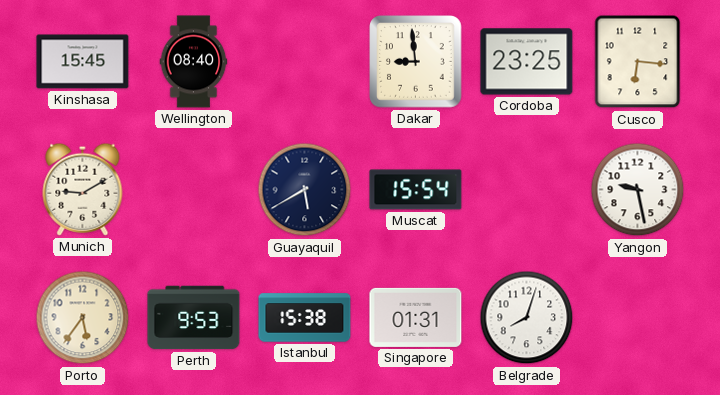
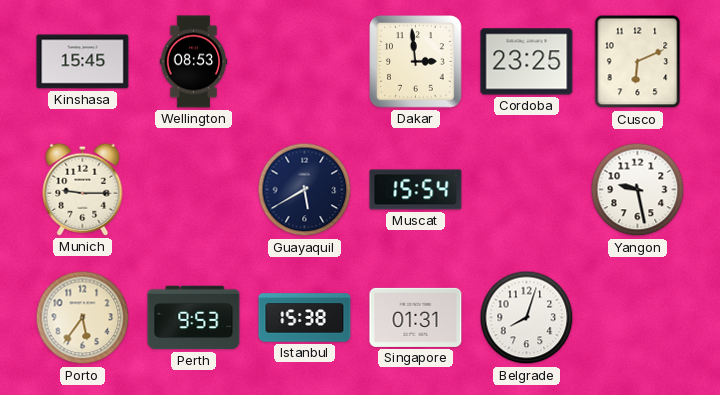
Wellington: 08:40 -> 08:53 (194, 62)
Dakar: 8:59 -> 2:59 (416, 62)
Cusco: 6:16 -> 6:11 (638, 62)
Munich: 9:10 -> 9:15 (83, 189)
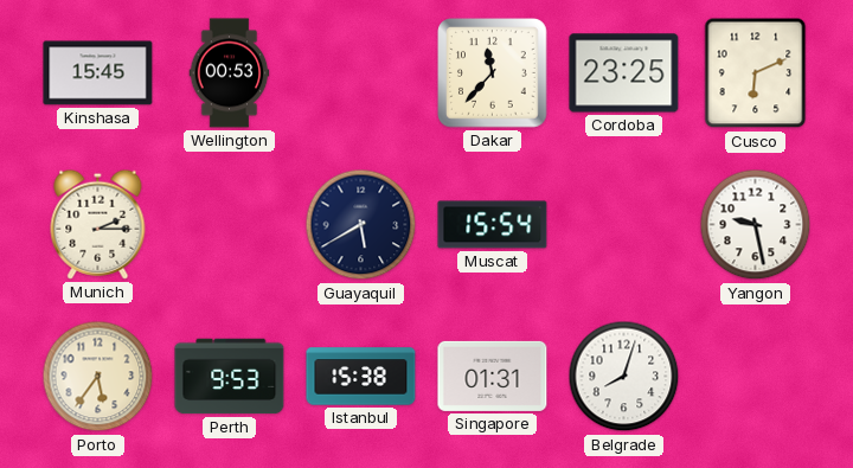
Wellington: 08:53 -> 00:53 (230, 73)
Dakar: 2:59 -> 11:37 (493, 73)
Munich: 9:15 -> 2:15 (98, 224)
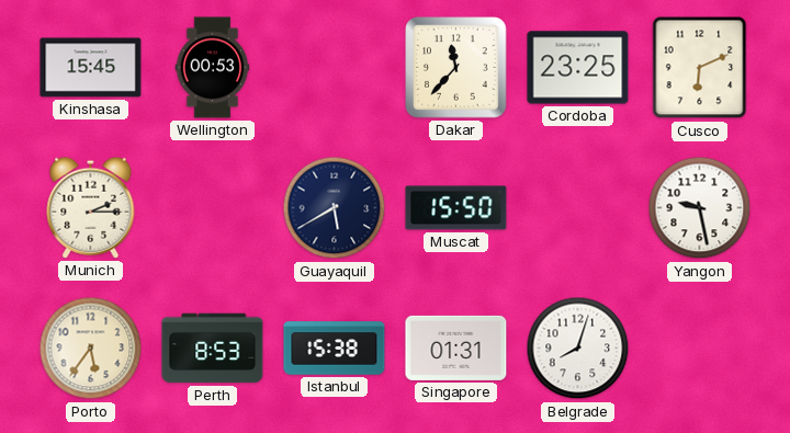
Muscat: 15:54 -> 15:50 (456, 208)
Perth: 9:53 -> 8:53 (213, 349)
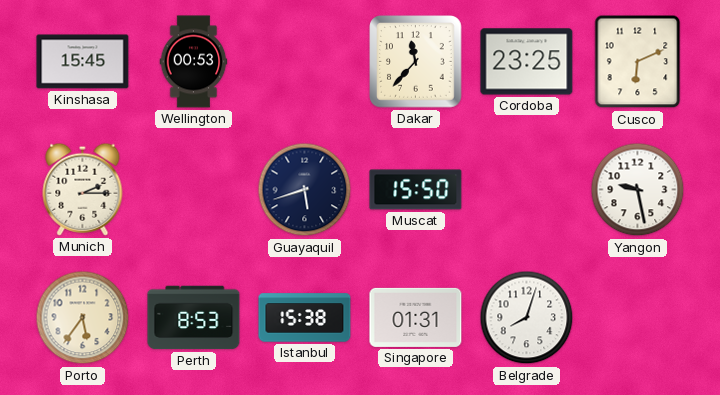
Guayaquil: 5:40 -> 5:42 (305, 190)
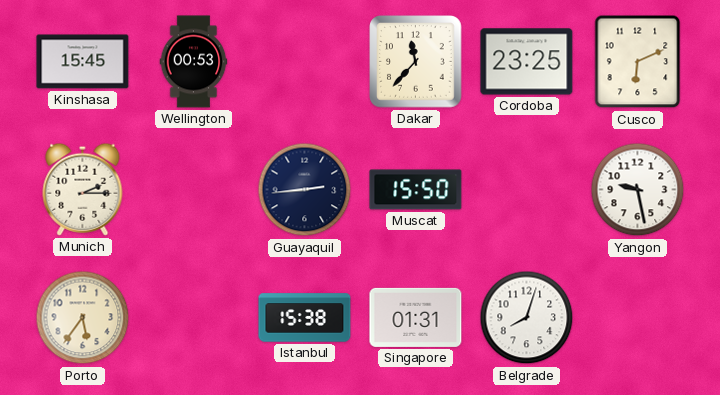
Guayaquil: 5:42 -> 2:44 (305, 190)
Perth: 8:53 -> none (194, 318)
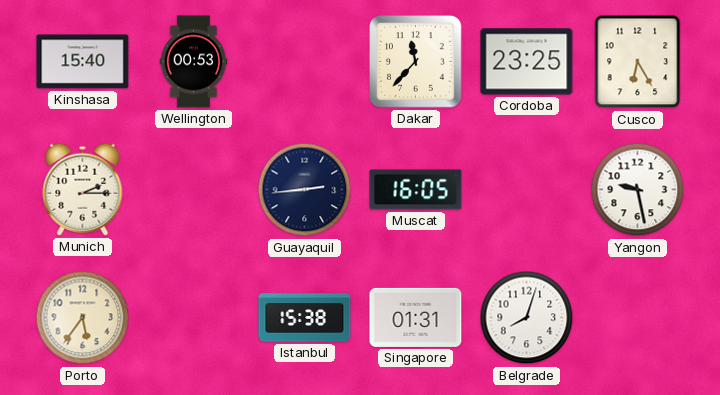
Kinshasa: 15:45 -> 15:40 (83, 62)
Cusco: 6:11 -> 6:25 (638, 62)
Muscat: 15:50 -> 16:05 (416, 190)
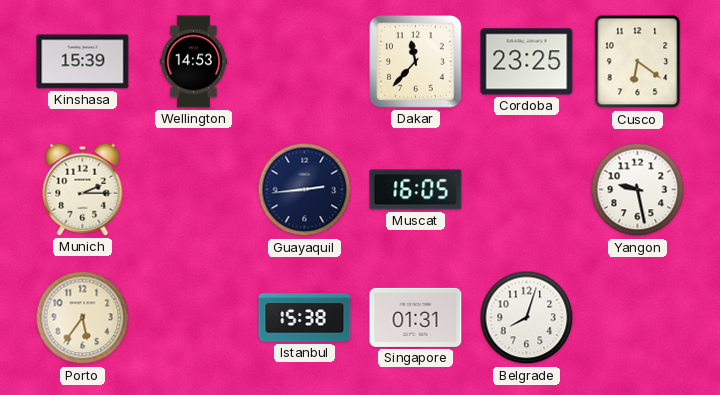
Kinshasa: 15:40 -> 15:39 (83, 62)
Wellington: 00:53 -> 14:53 (194, 62)
Cusco: 6:25 -> 6:21 (638, 62)
